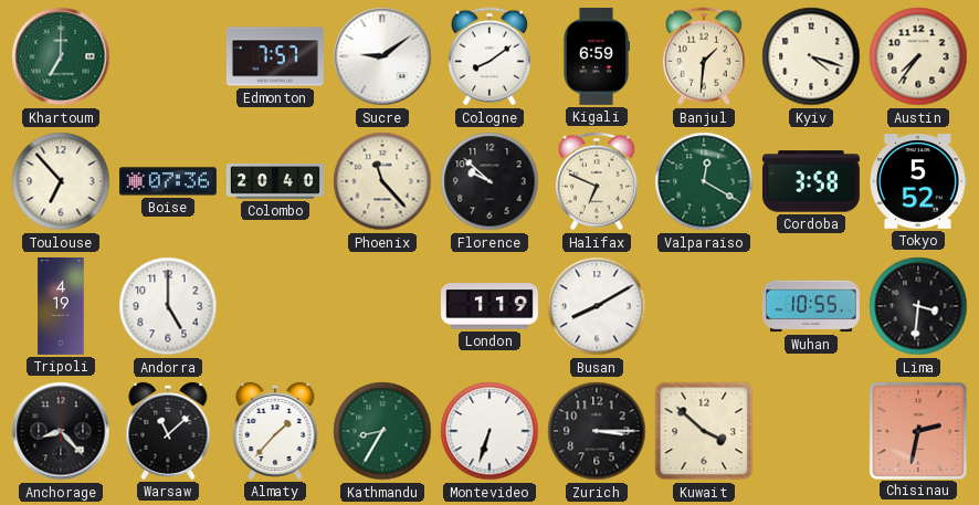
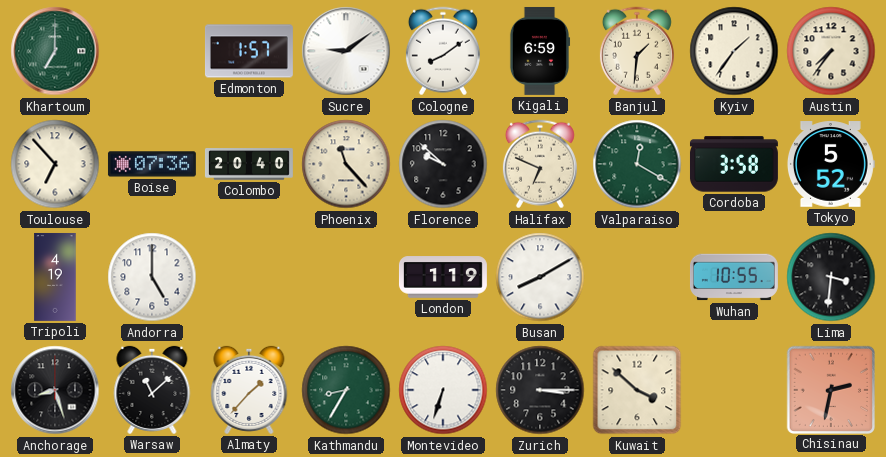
Edmonton: 7:57 -> 1:57 (249, 51)
Kyiv: 4:18 -> 1:36 (734, 51)
Anchorage: 8:23 -> 8:27 (55, 390)
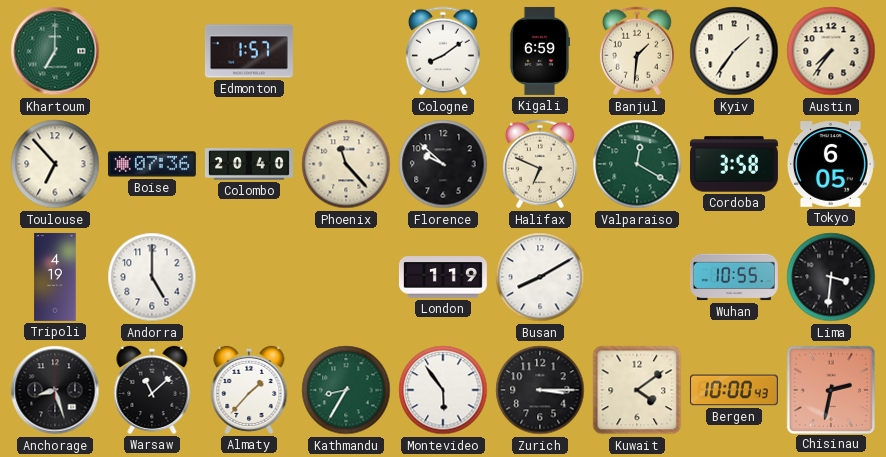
Sucre: 9:09 -> none (346, 51)
Tokyo: 5:52 -> 6:05 (830, 164)
Montevideo: 6:33 -> 5:54 (443, 390)
Kuwait: 3:52 -> 4:09 (637, 390)
Bergen: none -> 10:00 (734, 390)
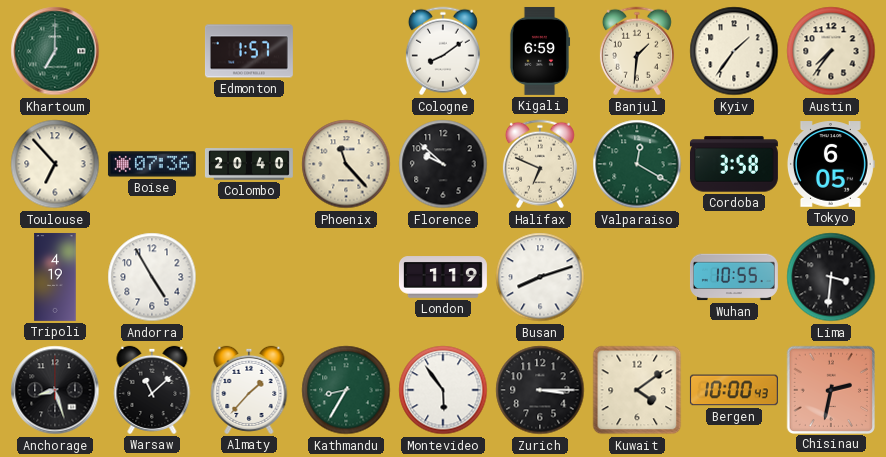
Andorra: 5:00 -> 4:55 (152, 277)
Busan: 8:10 -> 8:12 (540, 277)
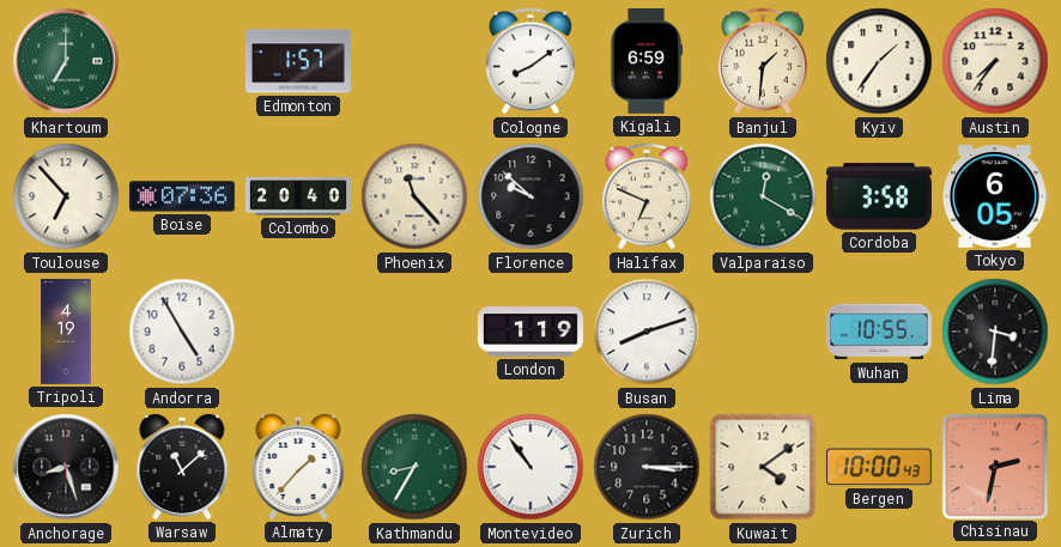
Montevideo: 5:54 -> 10:54 (530, 467)
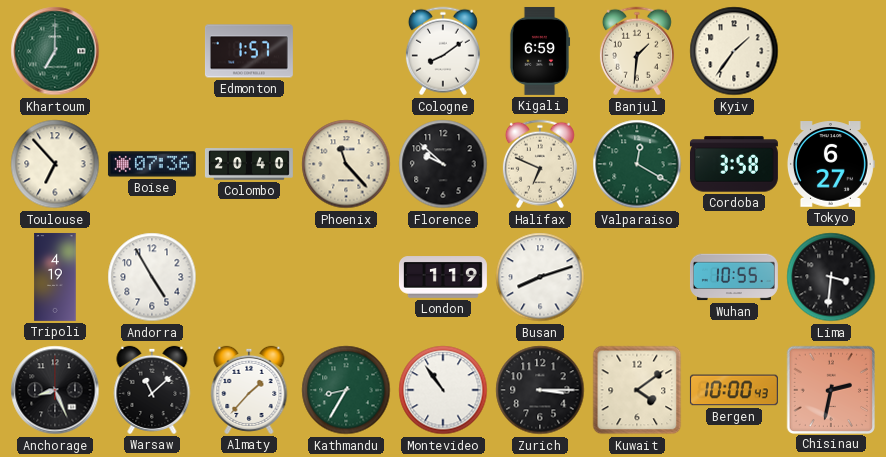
Austin: 7:36 -> none (995, 61)
Tokyo: 6:05 -> 6:27 (830, 164)
Anchorage: 8:27 -> 8:26 (55, 390)
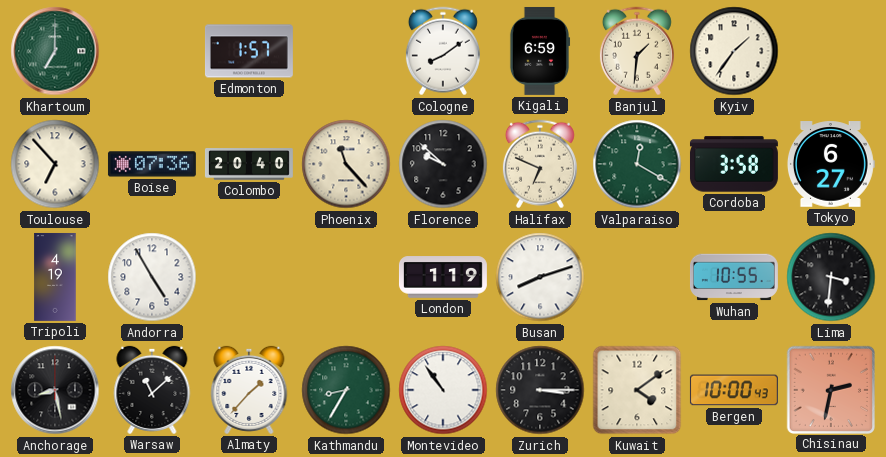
Anchorage: 8:26 -> 8:28 (55, 390)
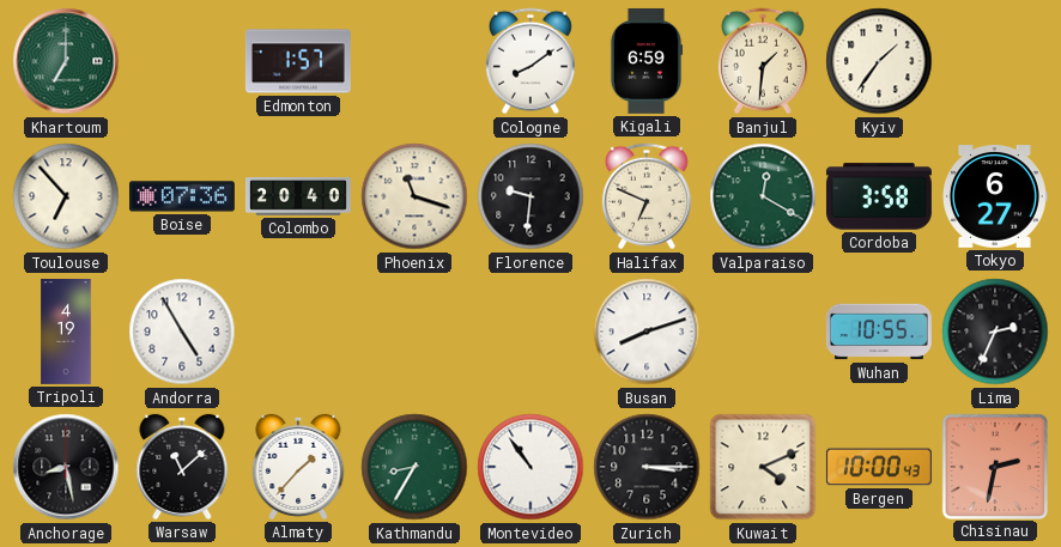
Phoenix: 11:23 -> 11:18 (414, 196)
Florence: 9:52 -> 9:31 (530, 196)
London: 1:19 -> none (443, 277)
Lima: 3:31 -> 2:34 (995, 332)
Kuwait: 4:09 -> 4:11 (763, 467)
